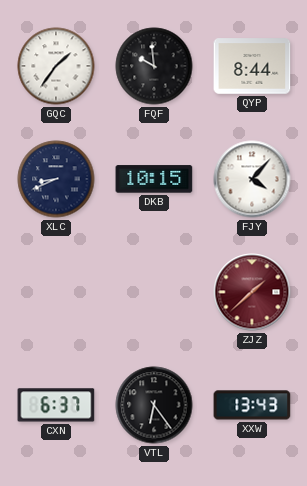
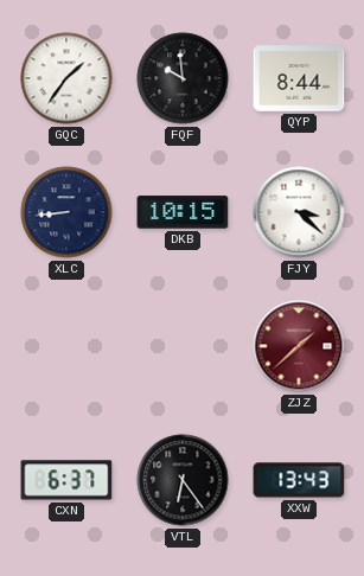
XLC: 8:41 -> 8:44 (66, 212)
FJY: 4:07 -> 3:22 (299, 212)
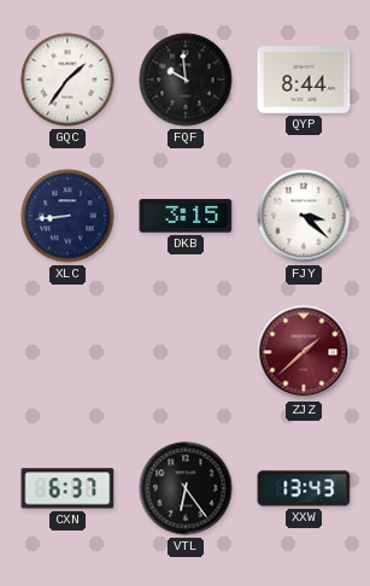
DKB: 10:15 -> 3:15 (186, 216)
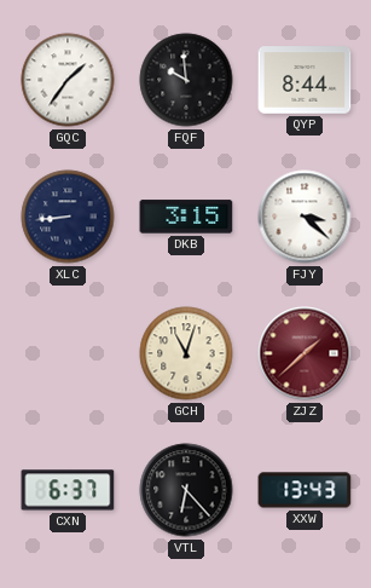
GCH: none -> 11:03 (186, 353)
VTL: 6:24 -> 6:23 (186, 490)
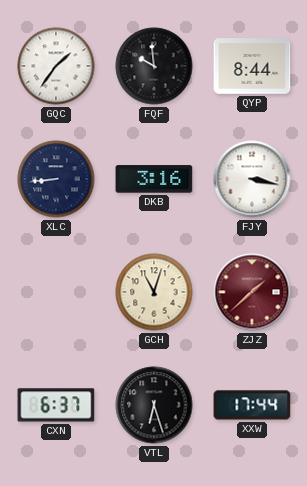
DKB: 3:15 -> 3:16 (154, 179)
FJY: 3:22 -> 3:17 (252, 179)
VTL: 6:23 -> 6:27 (154, 405)
XXW: 13:43 -> 17:44 (252, 405)
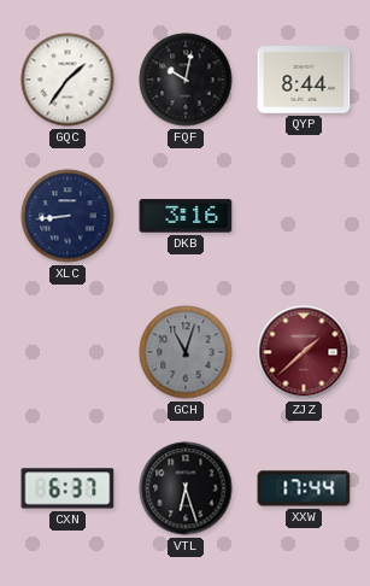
FQF: 9:59 -> 10:02 (186, 80)
FJY: 3:17 -> none (252, 179)
GCH dial: cream -> grey (186, 352)
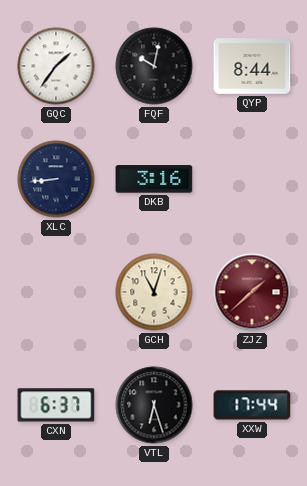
GCH dial: grey -> cream (154, 292)
